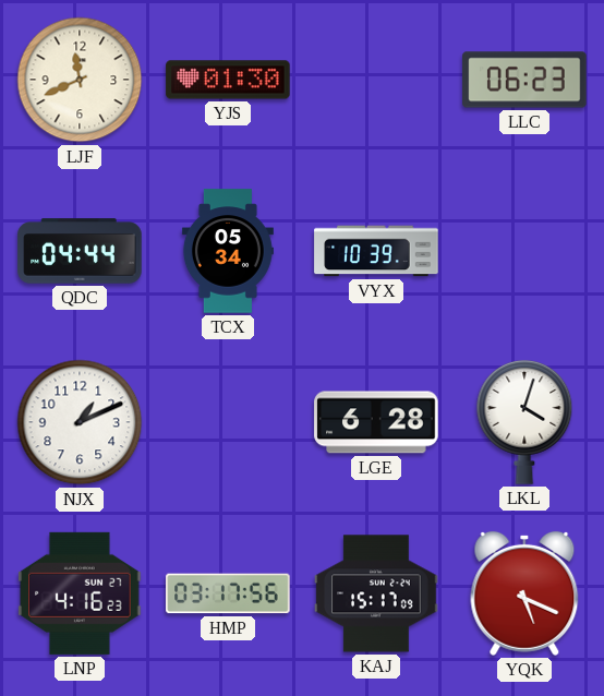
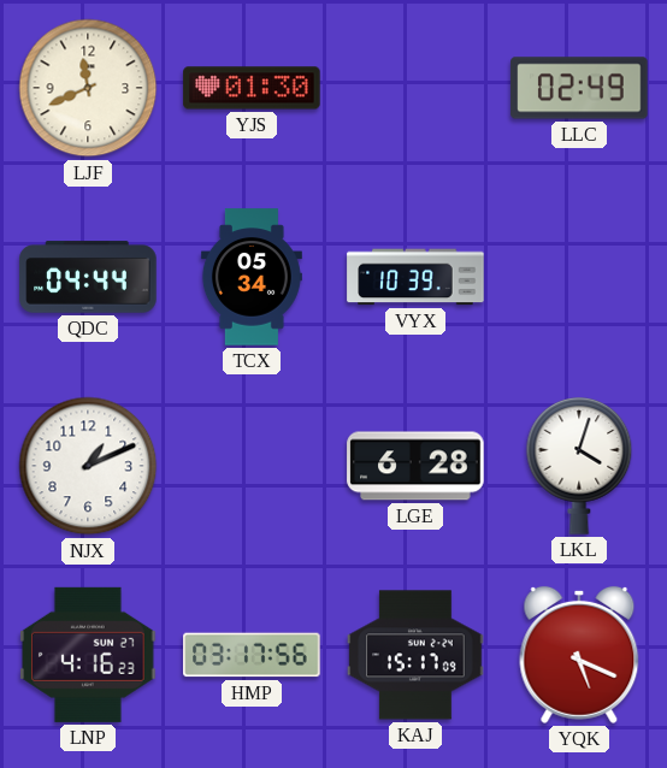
LLC: 06:23 -> 02:49 (579, 88)
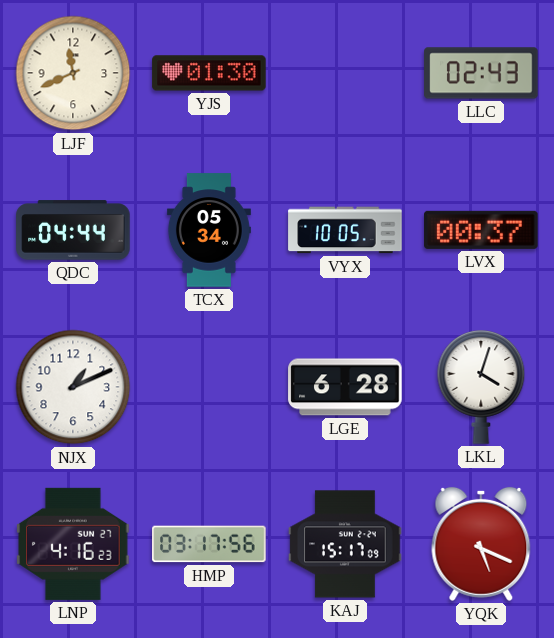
LLC: 02:49 -> 02:43 (481, 73)
VYX: 10:39 -> 10:05 (345, 230)
LVX: none -> 00:37 (481, 230)
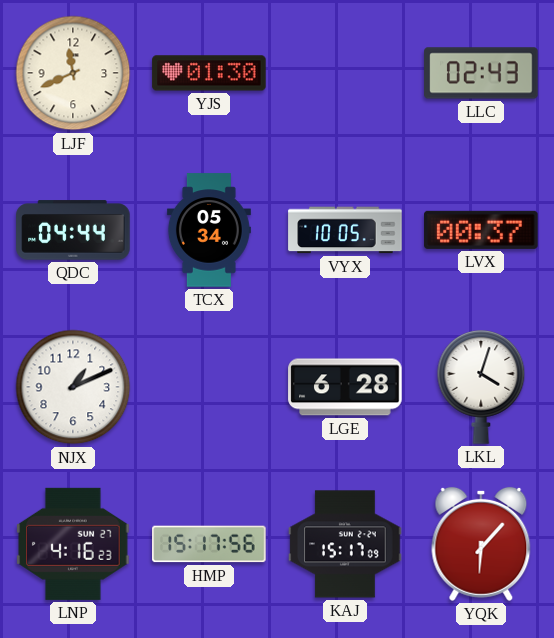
HMP: 03:17 -> 15:17 (209, 544)
YQK: 5:19 -> 6:07 (481, 544)
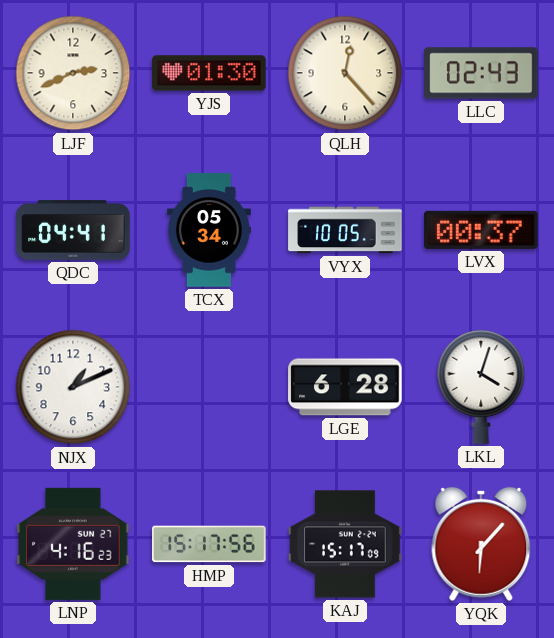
LJF: 11:41 -> 2:41 (73, 73)
QLH: none -> 12:23 (345, 73)
QDC: 04:44 -> 04:41 (73, 230)
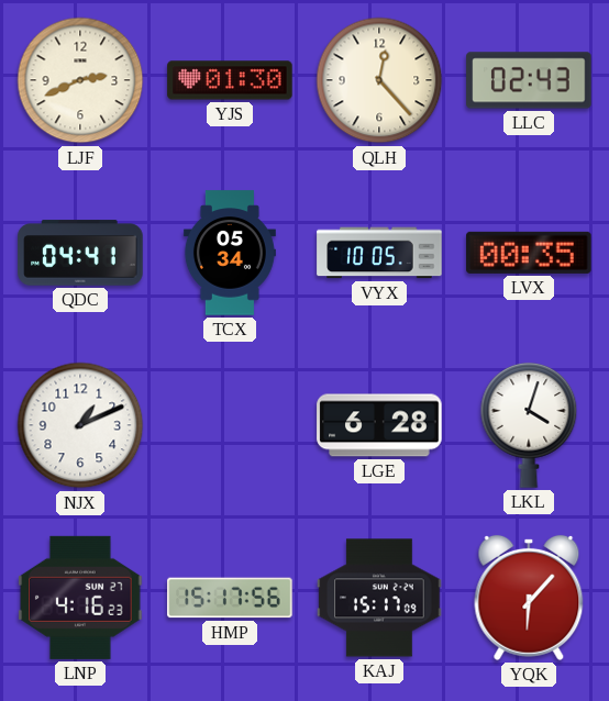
LVX: 00:37 -> 00:35 (529, 253)
